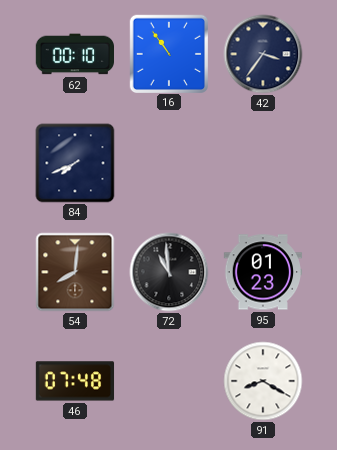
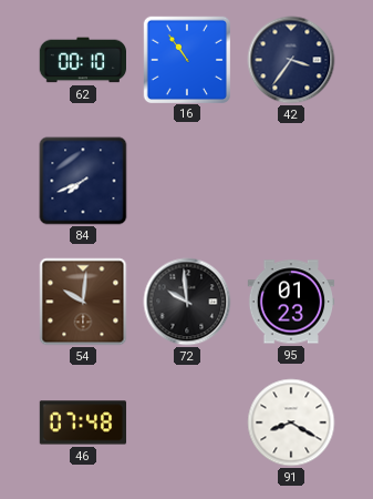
54: 8:01 -> 10:01 (83, 302)
72: 10:59 -> 9:59 (187, 302)
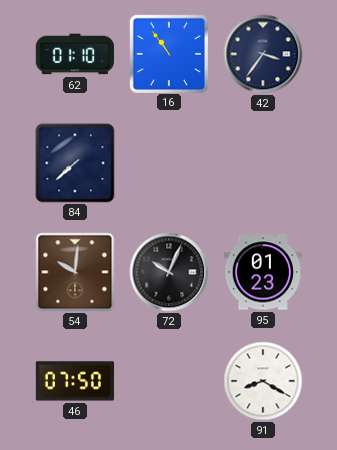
62: 00:10 -> 01:10 (74, 54)
84: 7:41 -> 7:38 (75, 163)
72: 9:59 -> 10:04 (169, 272)
46: 07:48 -> 07:50 (75, 381)
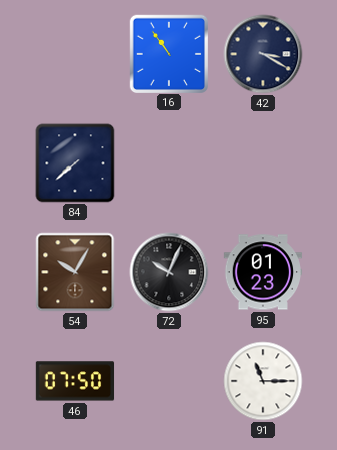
62: 01:10 -> none (74, 54)
42: 3:36 -> 3:20 (263, 54)
54: 10:01 -> 10:05 (75, 272)
91: 8:20 -> 11:15 (263, 381)
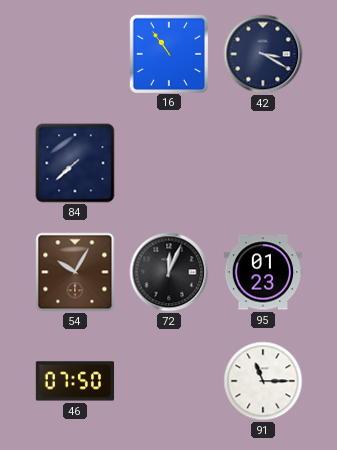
72: 10:04 -> 12:04 (169, 272)
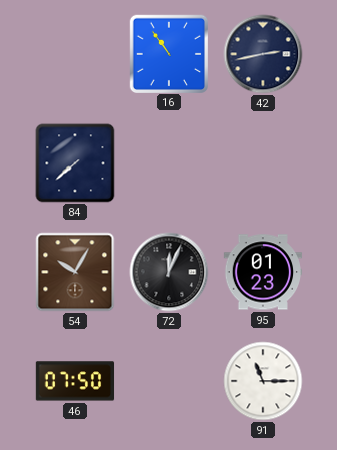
42: 3:20 -> 2:43 (263, 54)
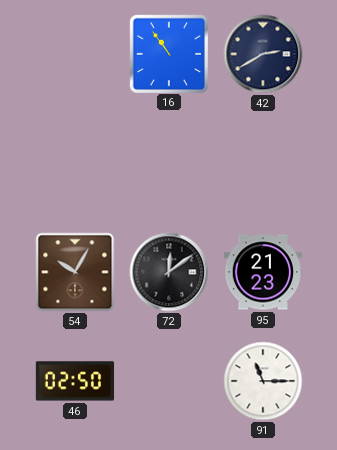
42: 2:43 -> 2:40 (263, 54)
84: 7:38 -> none (75, 163)
72: 12:04 -> 12:09 (169, 272)
95: 01:23 -> 21:23 (263, 272)
46: 07:50 -> 02:50 (75, 381)
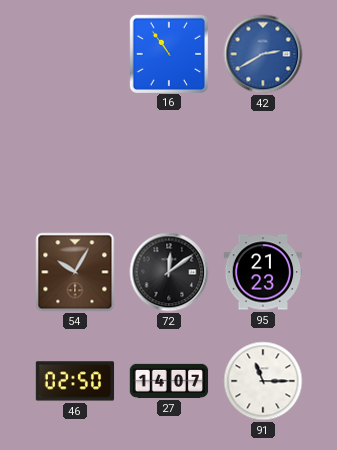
42 dial: navy -> blue (263, 54)
27: none -> 14:07 (169, 381)
